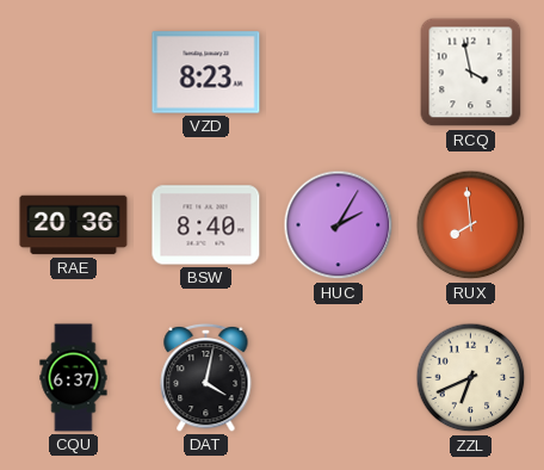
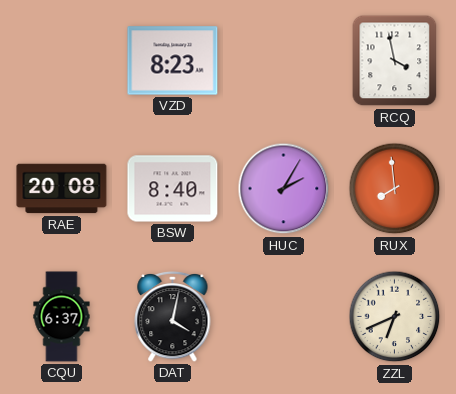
RAE: 20:36 -> 20:08 (62, 189)
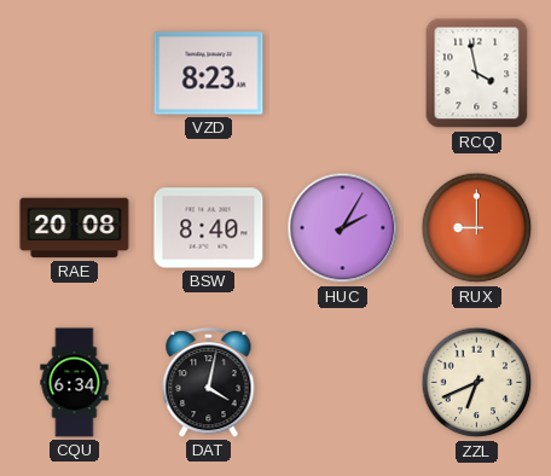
RUX: 7:59 -> 9:00 (477, 228)
CQU: 6:37 -> 6:34 (75, 383)
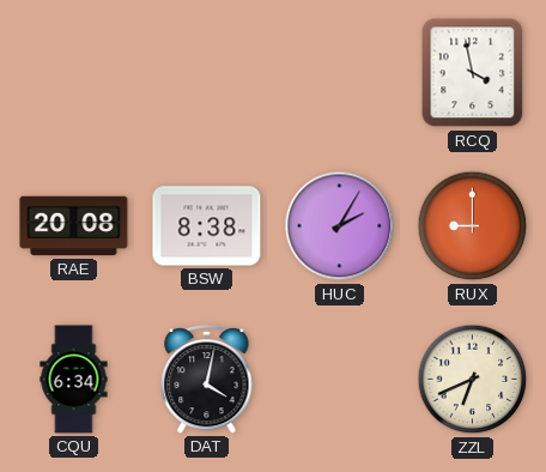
VZD: 8:23 -> none (209, 74)
BSW: 8:40 -> 8:38 (207, 226)
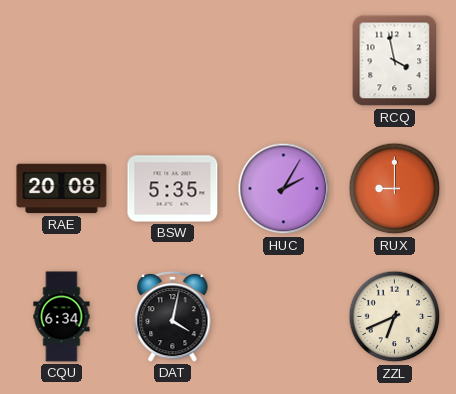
BSW: 8:38 -> 5:35 (173, 189)
